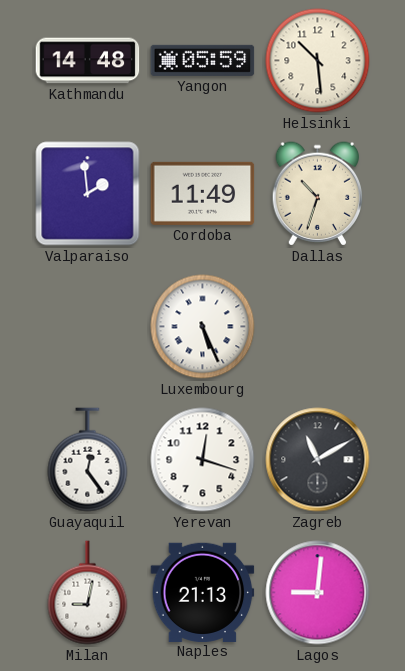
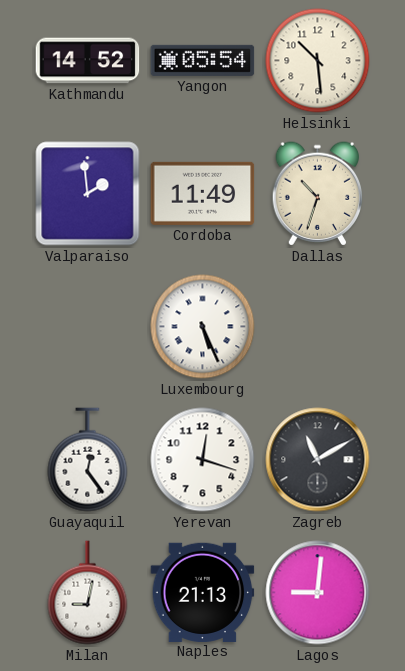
Kathmandu: 14:48 -> 14:52 (88, 61)
Yangon: 05:59 -> 05:54 (203, 60)
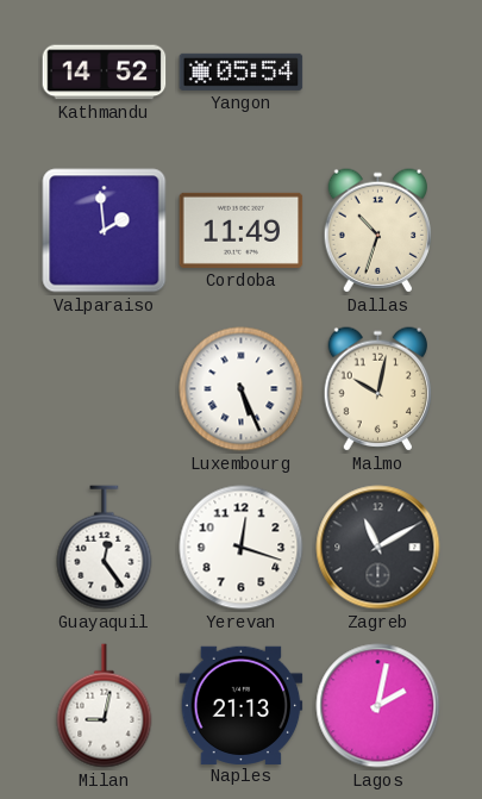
Helsinki: 10:29 -> none (318, 61)
Malmo: none -> 10:02 (378, 389)
Lagos: 9:01 -> 2:02 (378, 706)
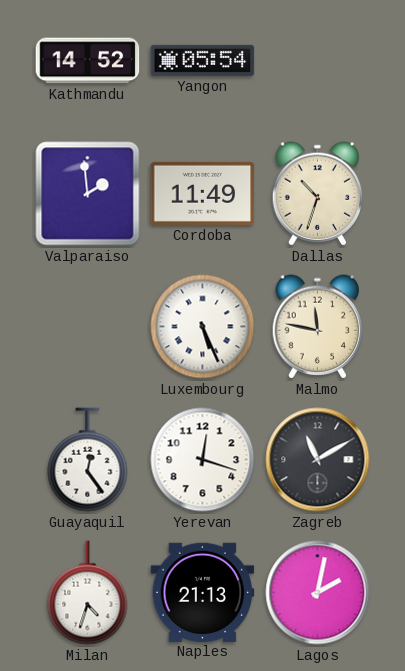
Malmo: 10:02 -> 11:47 (318, 327)
Milan: 9:02 -> 4:33 (88, 593)
